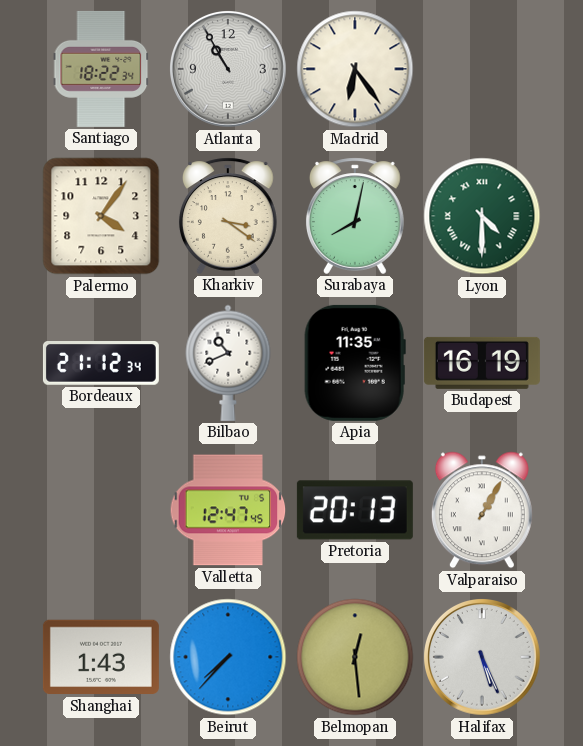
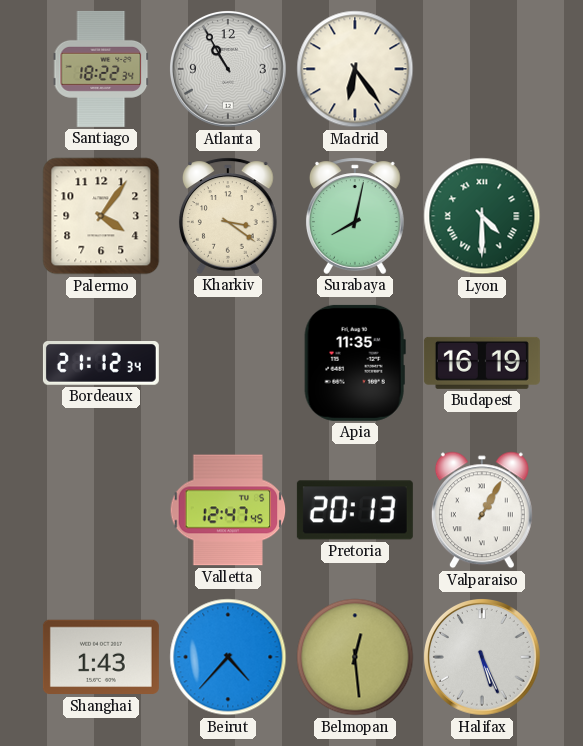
Bilbao: 10:41 -> none (228, 363)
Beirut: 7:37 -> 4:37 (228, 657)
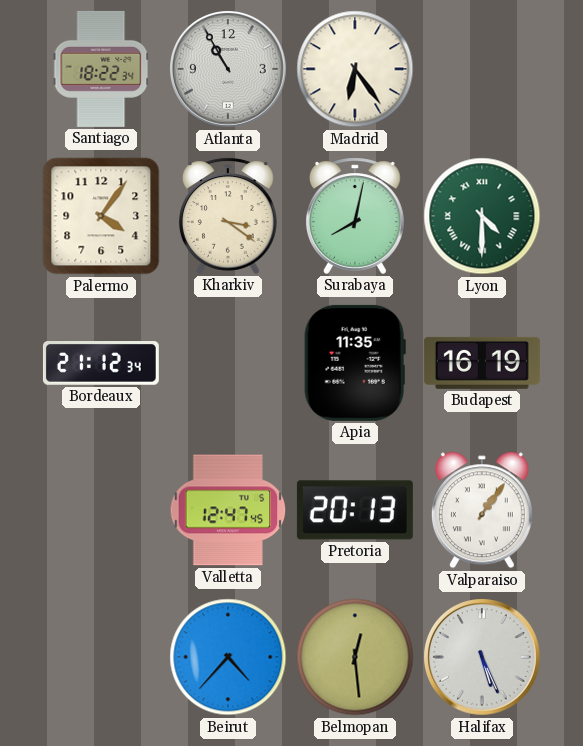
Valparaiso: 1:05 -> 1:06 (482, 510)
Shanghai: 1:43 -> none (101, 657)
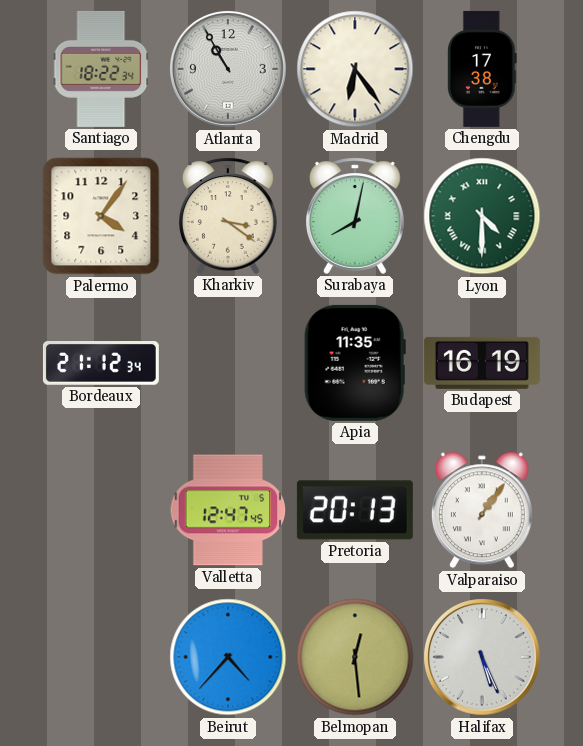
Chengdu: none -> 17:38 (483, 69)
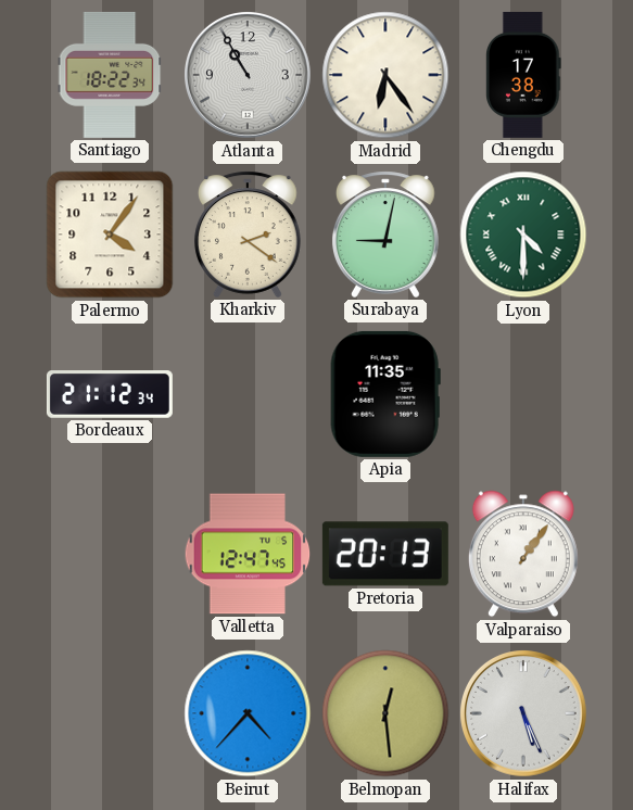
Kharkiv: 3:21 -> 2:21 (248, 235)
Surabaya: 8:02 -> 9:02 (385, 235)
Budapest: 16:19 -> none (482, 363)
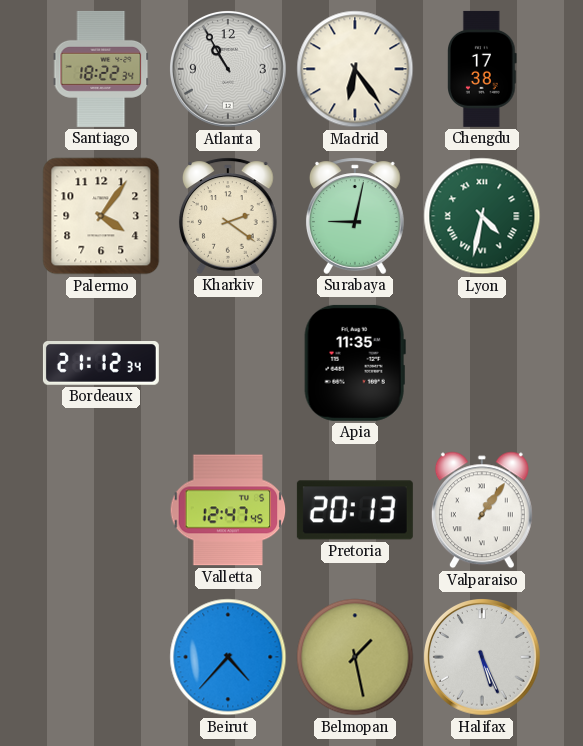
Lyon: 4:30 -> 4:32 (482, 216)
Belmopan: 12:29 -> 1:28 (355, 657)
